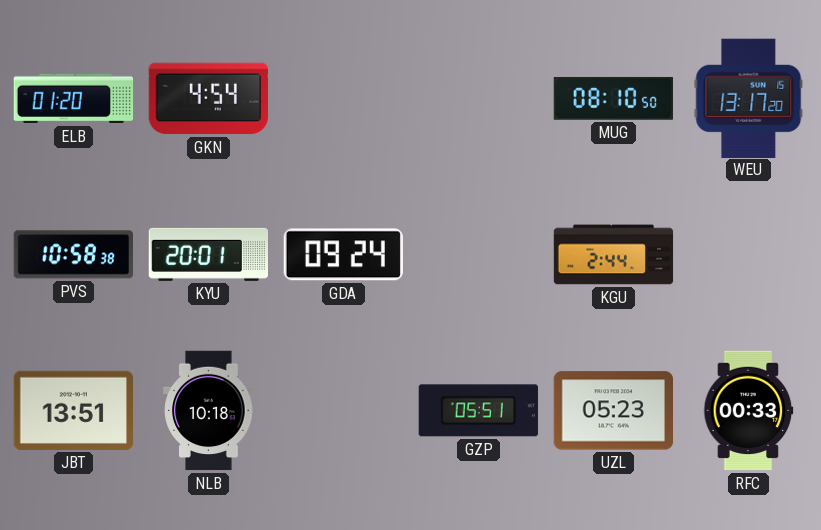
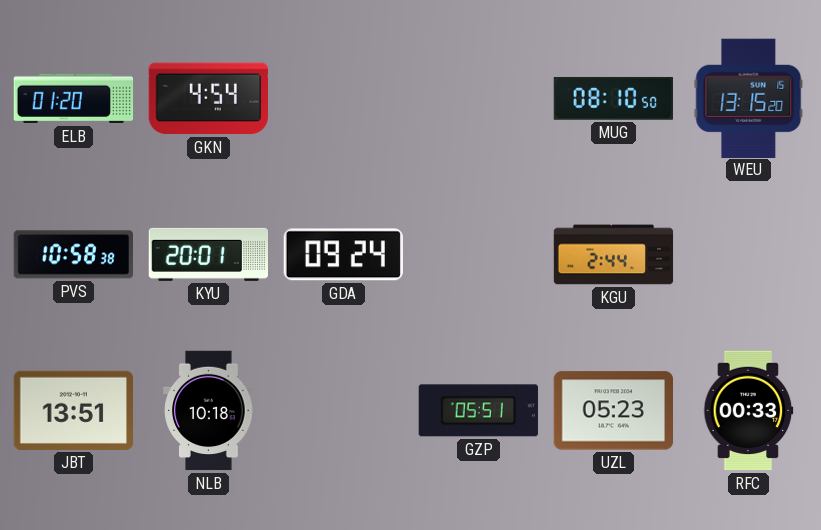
WEU: 13:17 -> 13:15 (749, 98)
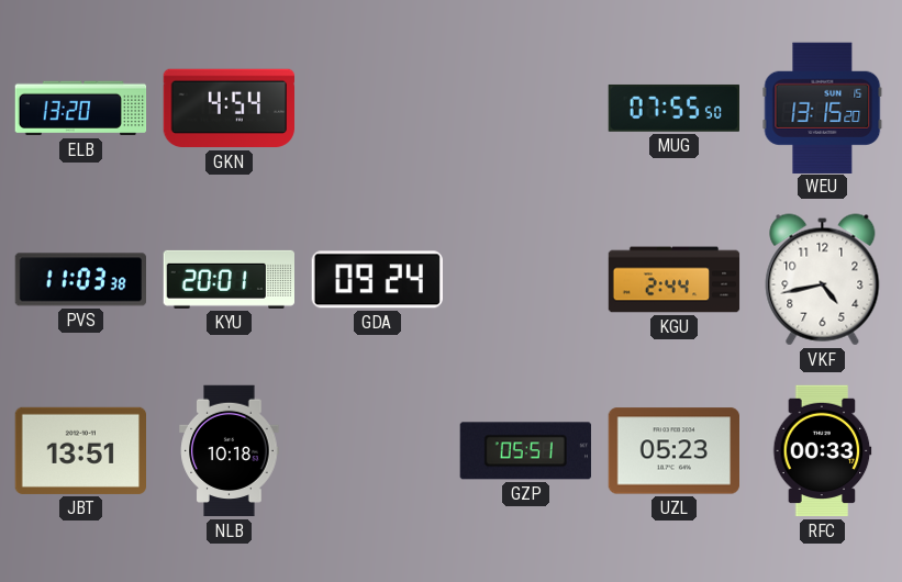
ELB: 01:20 -> 13:20 (81, 109)
MUG: 08:10 -> 07:55 (673, 108)
PVS: 10:58 -> 11:03 (80, 280)
VKF: none -> 4:43 (823, 280)
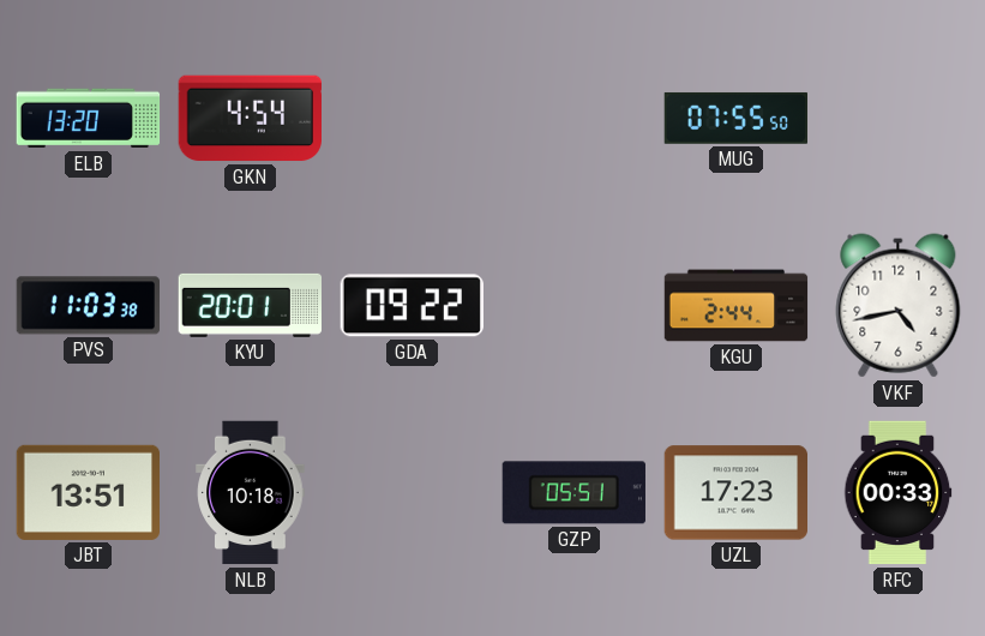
WEU: 13:15 -> none (823, 108)
GDA: 09:24 -> 09:22 (412, 306)
UZL: 05:23 -> 17:23 (737, 493)
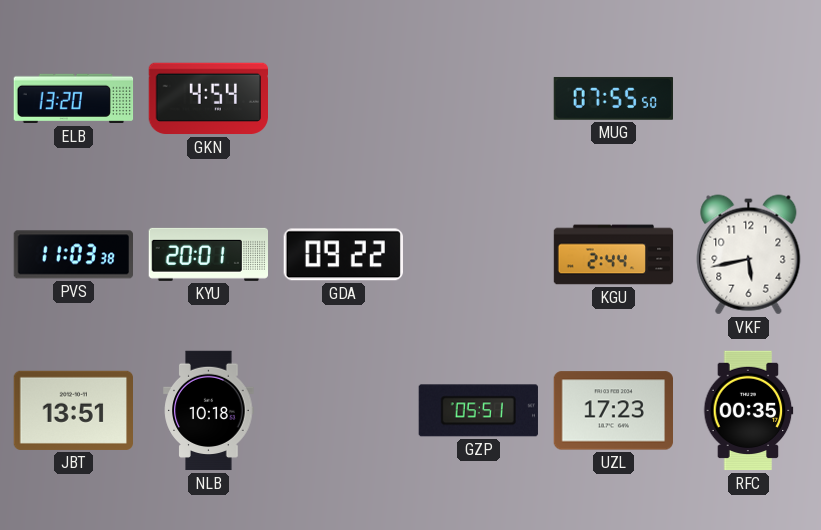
VKF: 4:43 -> 5:43 (749, 255)
RFC: 00:33 -> 00:35 (749, 411)
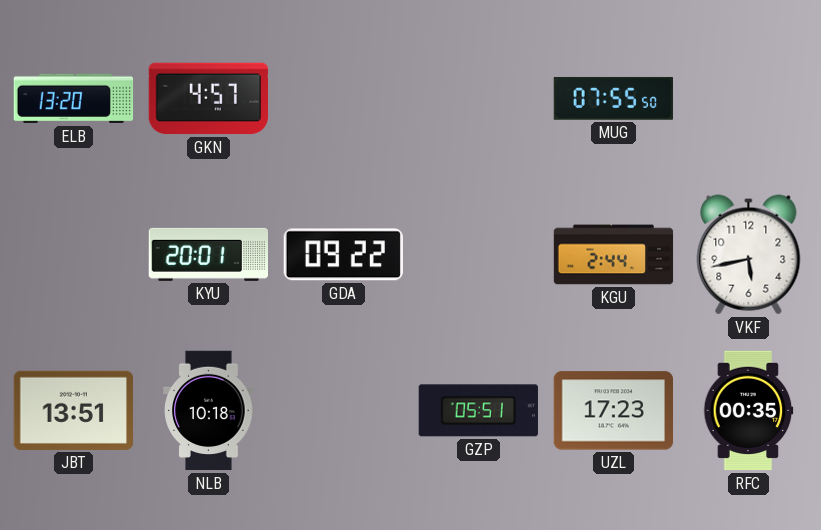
GKN: 4:54 -> 4:57 (208, 99)
PVS: 11:03 -> none (73, 255)
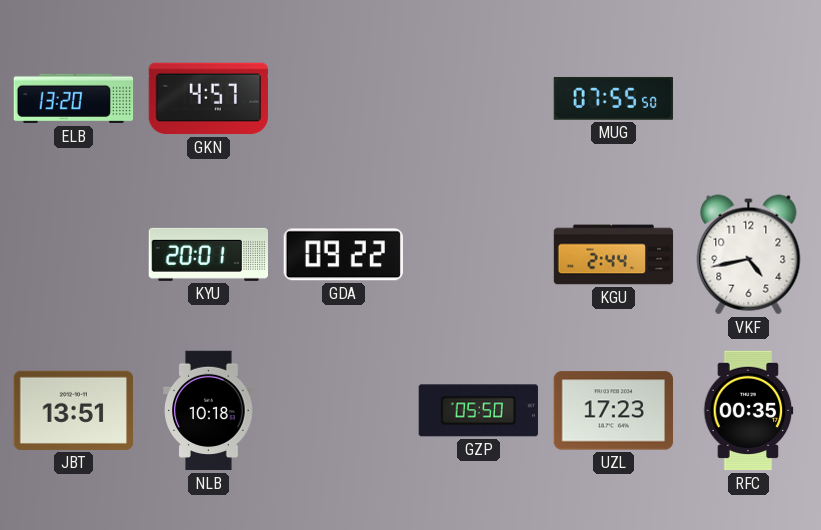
VKF: 5:43 -> 4:43 (749, 255)
GZP: 05:51 -> 05:50 (478, 411)
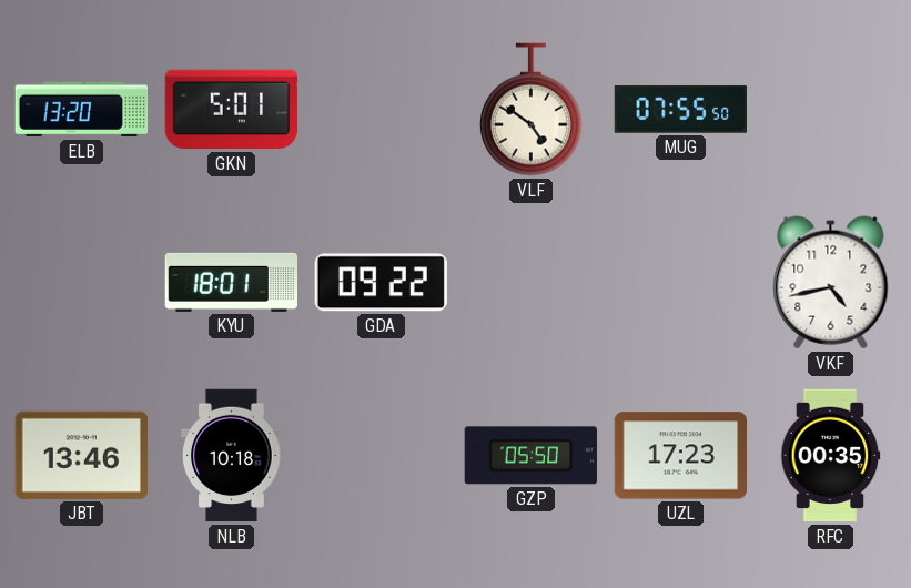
GKN: 4:57 -> 5:01 (231, 110)
VLF: none -> 4:51 (530, 110)
KYU: 20:01 -> 18:01 (232, 282)
KGU: 2:44 -> none (614, 255)
JBT: 13:51 -> 13:46 (81, 455)
